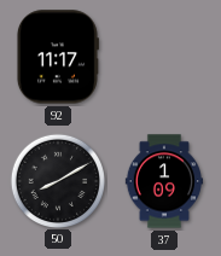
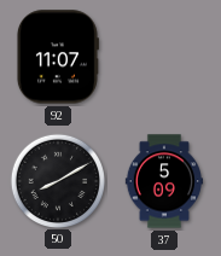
92: 11:17 -> 11:07 (57, 57)
37: 1:09 -> 5:09 (163, 181)
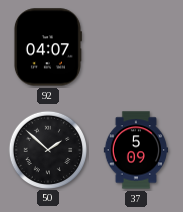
92: 11:07 -> 04:07 (47, 47)
50: 8:10 -> 1:52 (47, 149)
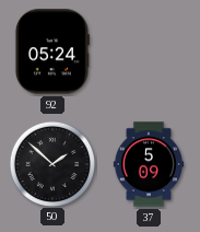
92: 04:07 -> 05:24 (51, 51)
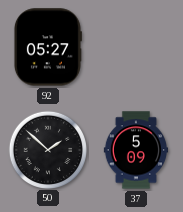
92: 05:24 -> 05:27 (47, 47)
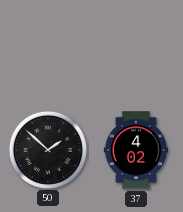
92: 05:27 -> none (47, 47)
37: 5:09 -> 4:02 (135, 150)
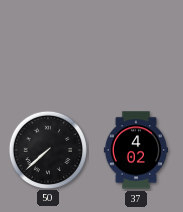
50: 1:52 -> 7:38 (47, 149)
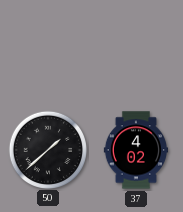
50: 7:38 -> 1:38 (47, 149)
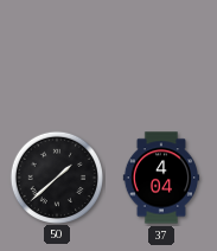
37: 4:02 -> 4:04 (160, 178)
